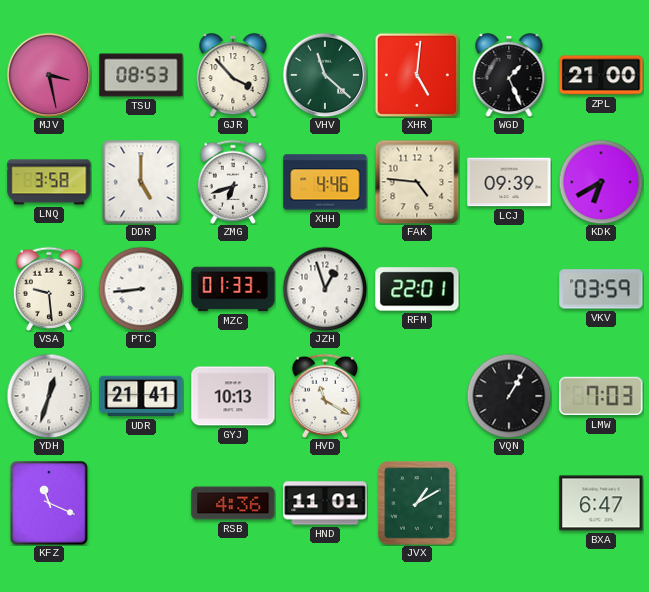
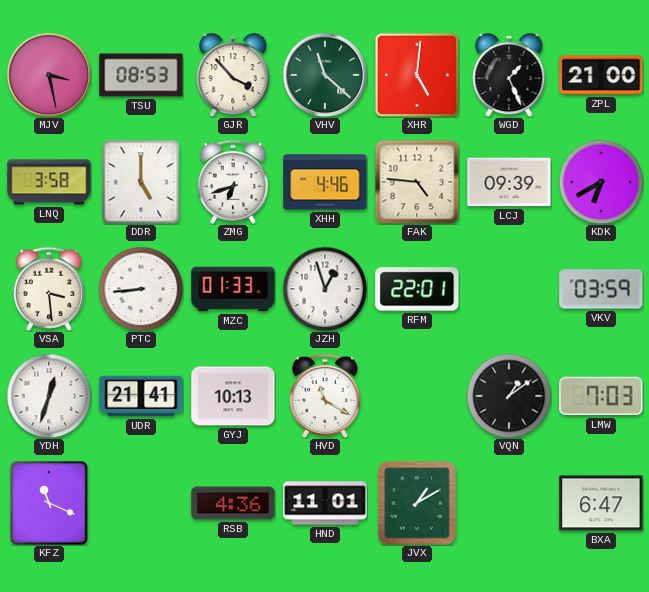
VSA: 9:29 -> 3:29 (49, 289)
VQN: 1:05 -> 1:09 (509, 396)
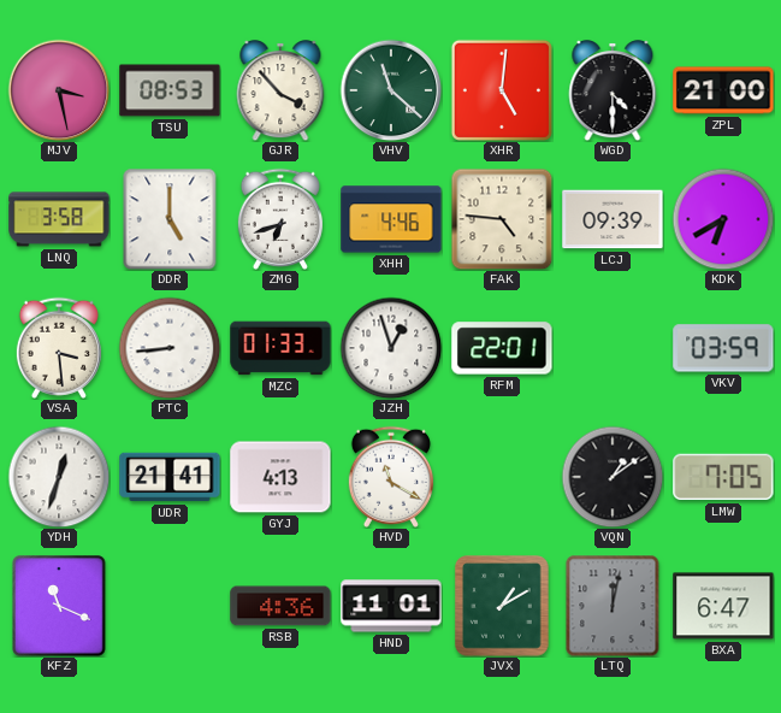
WGD: 1:26 -> 4:30 (613, 90)
GYJ: 10:13 -> 4:13 (280, 477)
LMW: 7:03 -> 7:05 (723, 477)
LTQ: none -> 12:02 (613, 606)
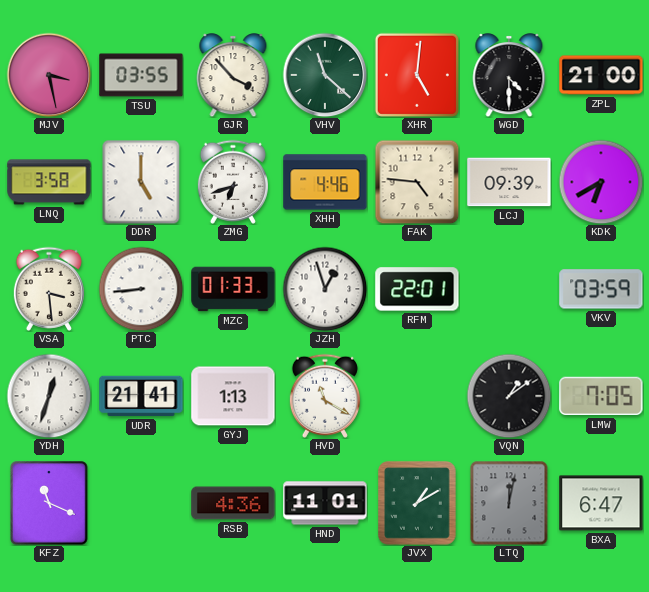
TSU: 08:53 -> 03:55 (141, 75)
GYJ: 4:13 -> 1:13 (233, 396)
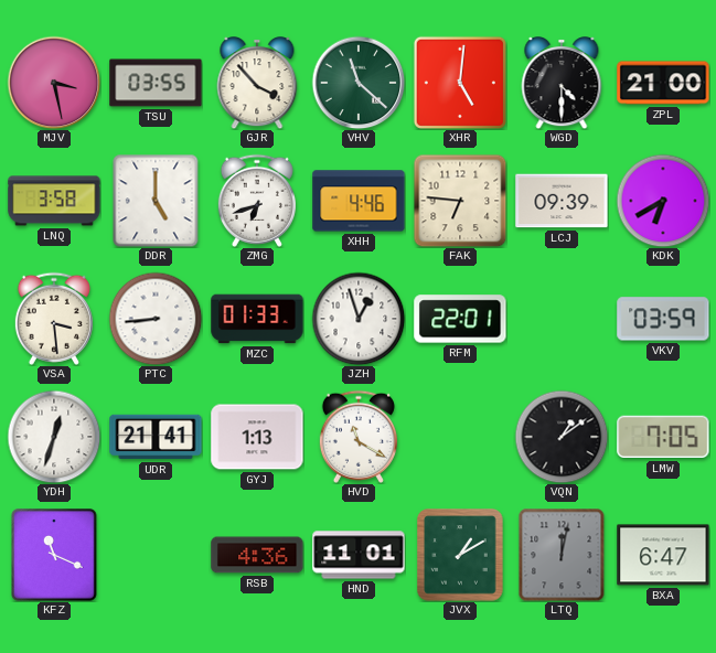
FAK: 4:46 -> 6:46 (460, 201)
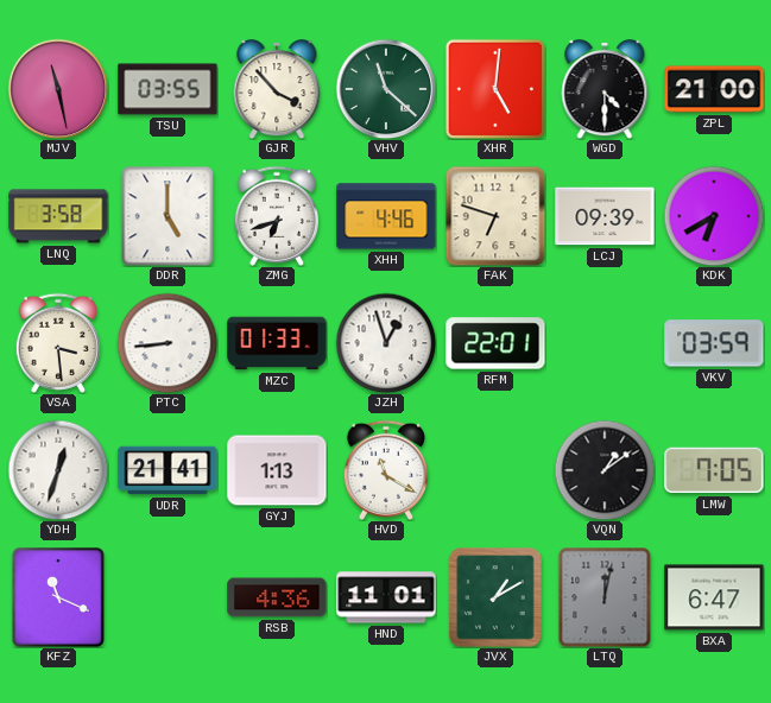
MJV: 3:28 -> 11:28 (58, 89)
FAK: 6:46 -> 6:48 (495, 216)
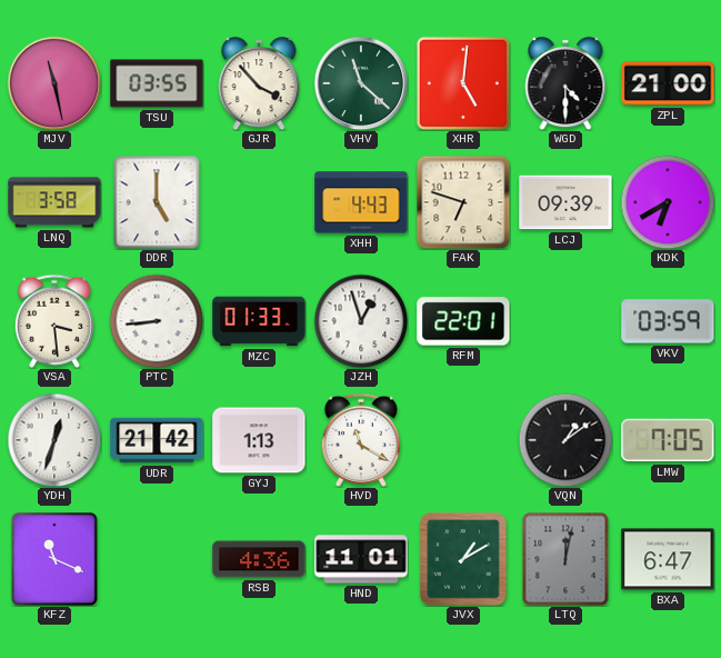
ZMG: 6:42 -> none (277, 216)
XHH: 4:46 -> 4:43 (361, 202)
UDR: 21:41 -> 21:42 (157, 440)
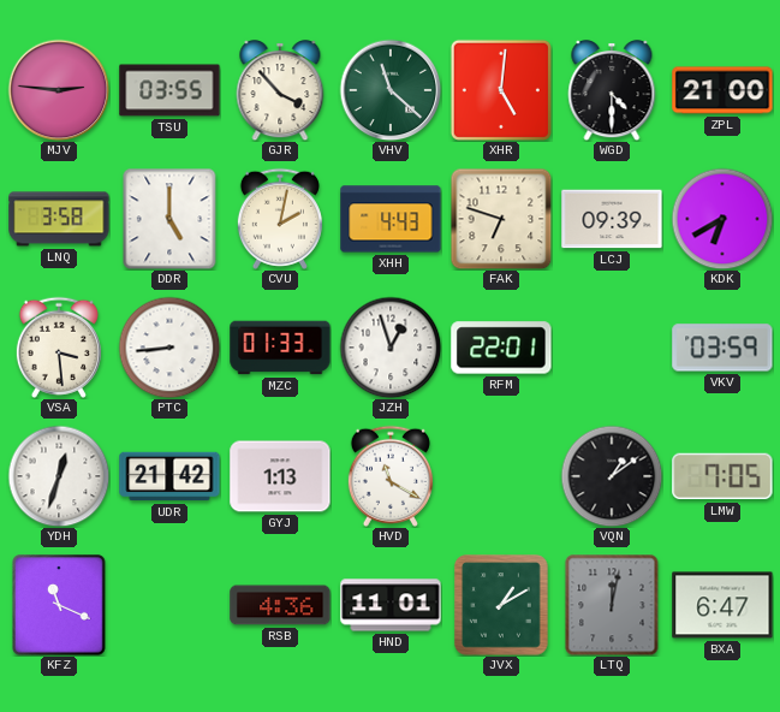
MJV: 11:28 -> 2:46 (59, 90)
CVU: none -> 2:02 (280, 219)
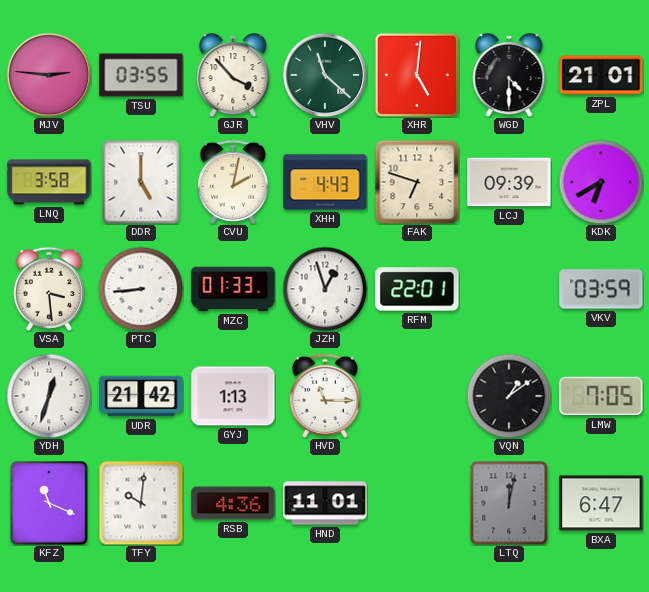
ZPL: 21:00 -> 21:01 (601, 75)
HVD: 11:20 -> 11:15 (325, 396)
TFY: none -> 10:01 (141, 503)
JVX: 1:10 -> none (501, 605)
